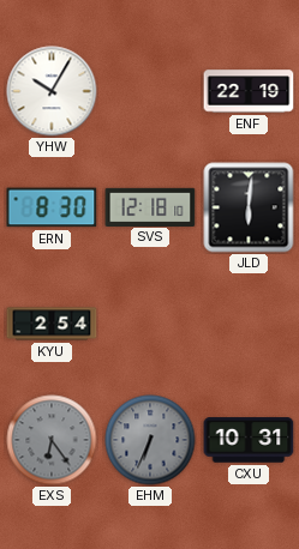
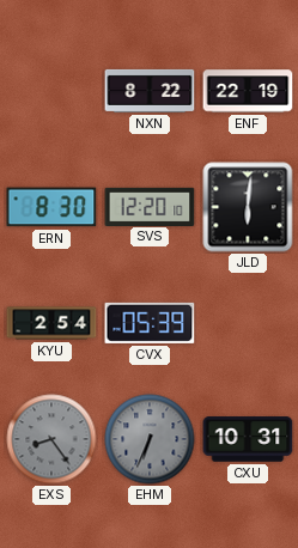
YHW: 10:05 -> none (52, 91)
NXN: none -> 8:22 (150, 91)
SVS: 12:18 -> 12:20 (150, 206)
CVX: none -> 05:39 (150, 323)
EXS: 6:24 -> 8:24 (51, 439)
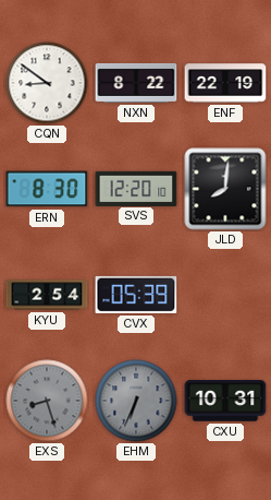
CQN: none -> 8:51 (47, 83)
JLD: 6:01 -> 8:01 (225, 189)
EXS: 8:24 -> 8:27 (47, 401)
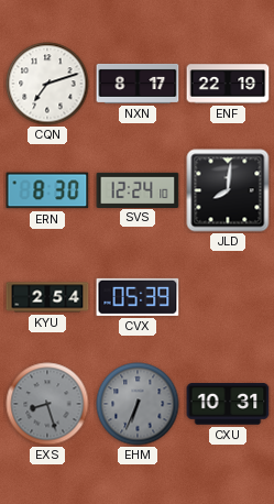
CQN: 8:51 -> 7:12 (47, 84)
NXN: 8:22 -> 8:17 (138, 84)
SVS: 12:20 -> 12:24 (138, 189)
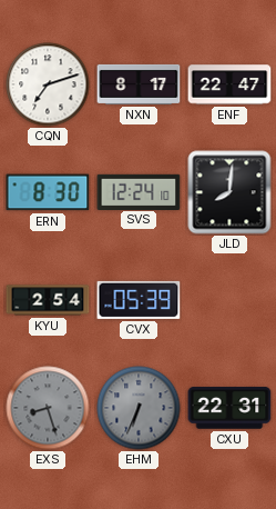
ENF: 22:19 -> 22:47 (229, 84)
CXU: 10:31 -> 22:31 (229, 408)
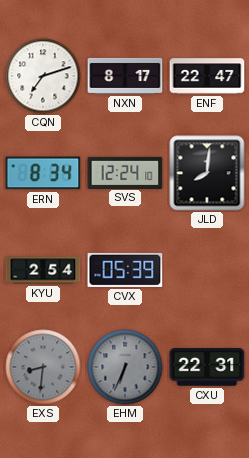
ERN: 8:30 -> 8:34 (43, 173)
EXS: 8:27 -> 8:31 (43, 367)
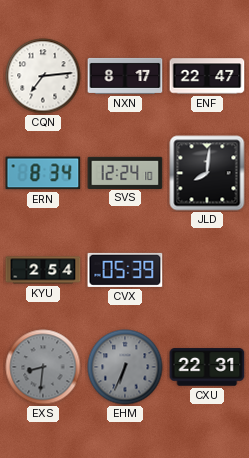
CQN: 7:12 -> 7:14 (43, 76)
